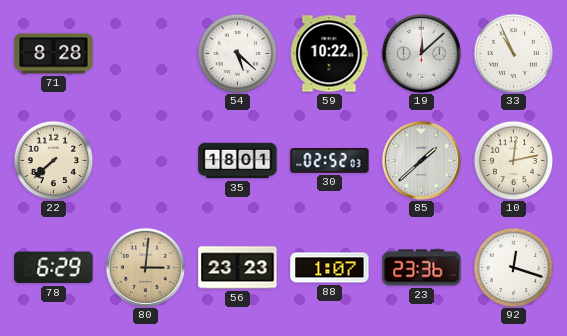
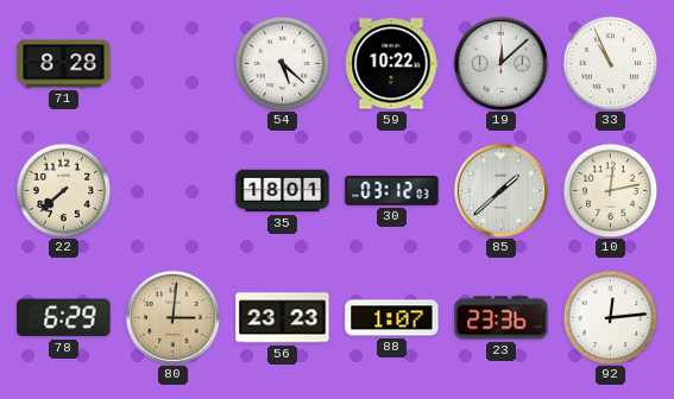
30: 02:52 -> 03:12 (392, 190)
92: 12:18 -> 12:14 (610, 317)
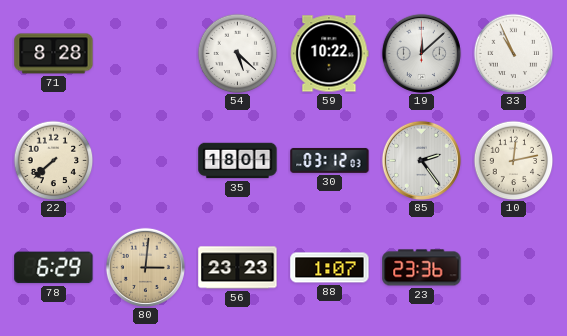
85: 1:38 -> 2:24 (421, 160)
92: 12:14 -> none (610, 317)
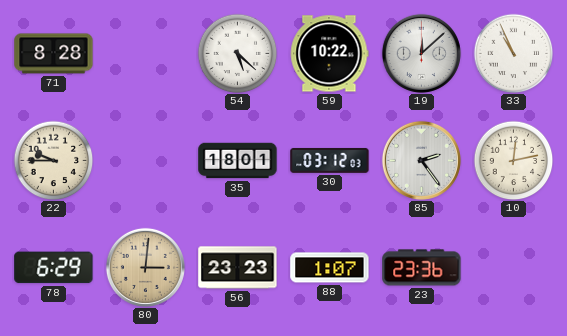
22: 7:38 -> 9:45 (53, 160)
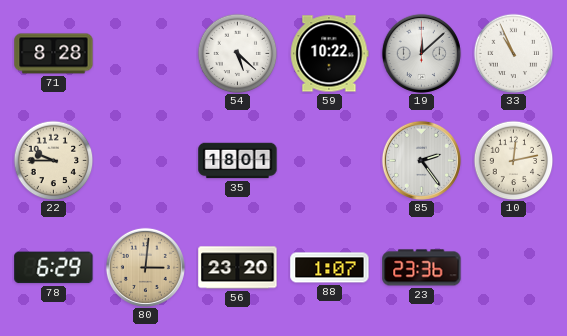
30: 03:12 -> none (330, 160)
56: 23:23 -> 23:20 (238, 268)
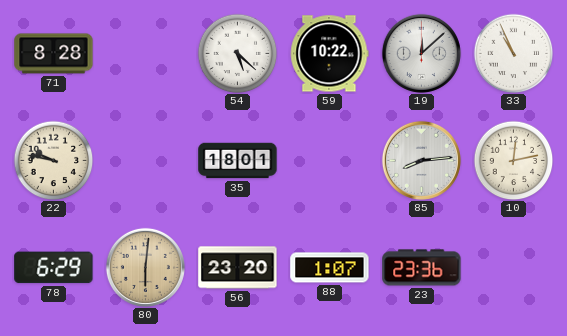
22: 9:45 -> 9:47 (53, 160)
85: 2:24 -> 8:14 (421, 160)
80: 3:01 -> 6:01 (145, 267)
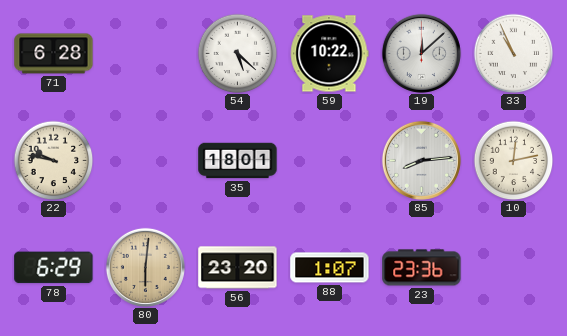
71: 8:28 -> 6:28 (54, 54)
